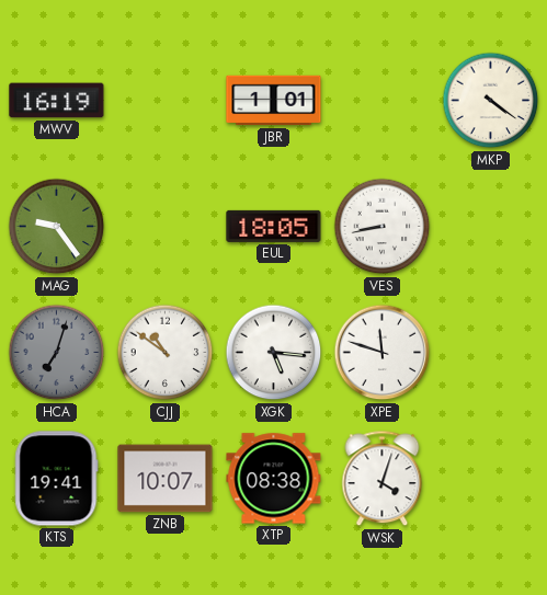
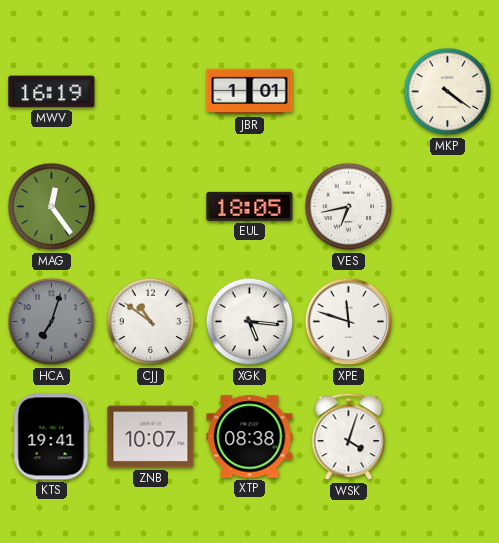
MAG: 9:24 -> 12:24 (52, 207)
VES: 8:43 -> 6:43 (349, 207)
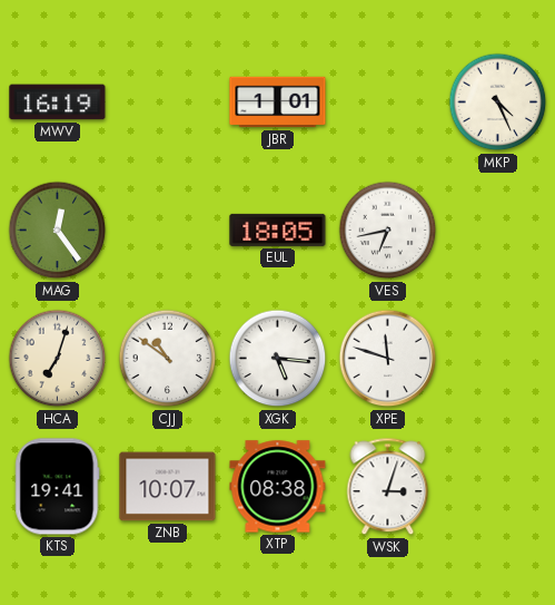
MKP: 4:21 -> 4:26 (498, 103)
HCA dial: grey -> cream (58, 359)
WSK: 4:03 -> 3:03 (388, 487)
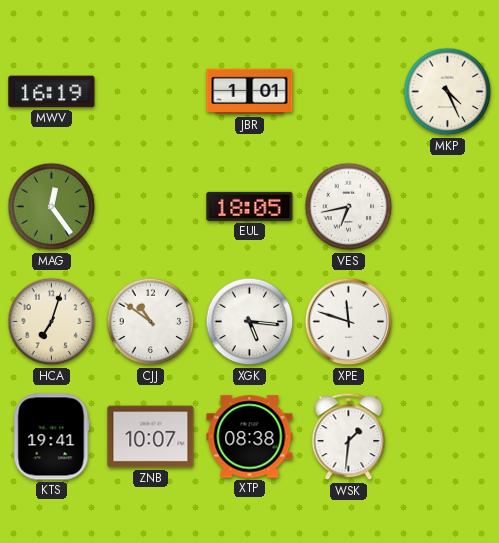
WSK: 3:03 -> 1:31 (349, 437)
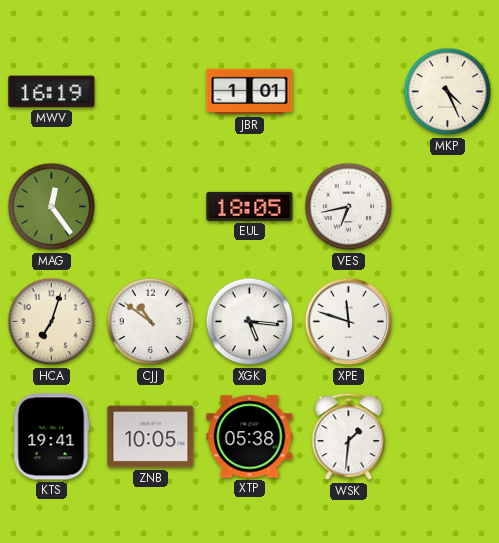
ZNB: 10:07 -> 10:05 (151, 437)
XTP: 08:38 -> 05:38 (250, 437)
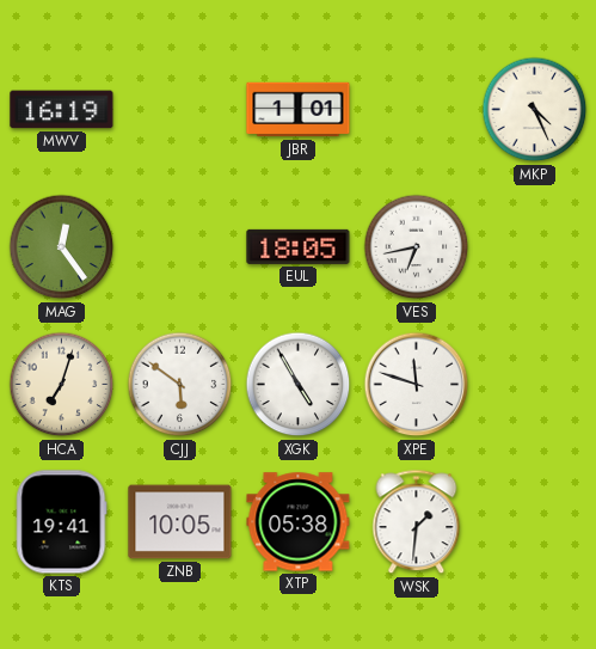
CJJ: 10:51 -> 5:51 (180, 385)
XGK: 5:16 -> 4:55 (299, 385)
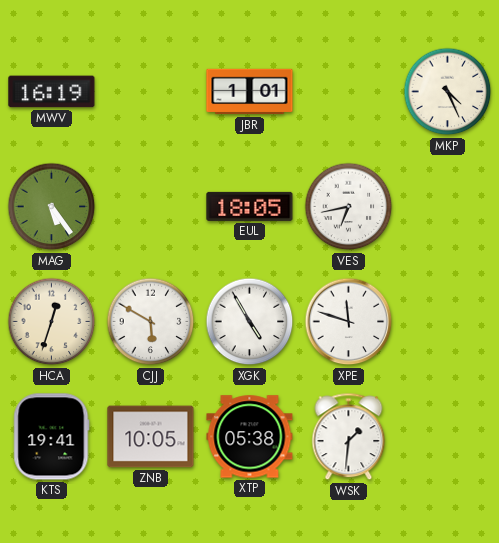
MAG: 12:24 -> 5:24 (52, 207)
HCA: 7:03 -> 12:33 (52, 322)
CJJ: 5:51 -> 5:50 (151, 322)
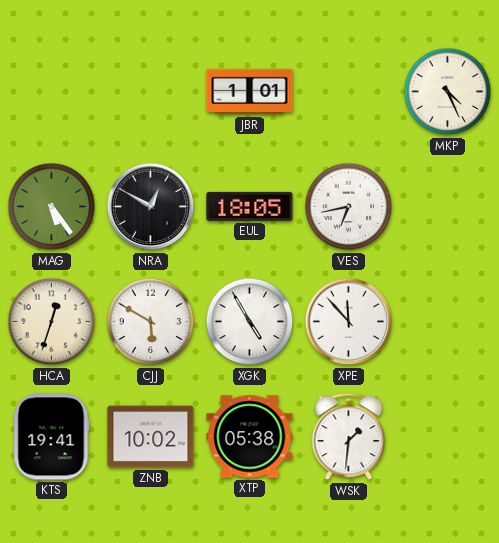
MWV: 16:19 -> none (52, 92)
NRA: none -> 12:50 (151, 207)
XPE: 11:48 -> 11:53 (349, 322)
ZNB: 10:05 -> 10:02 (151, 437)
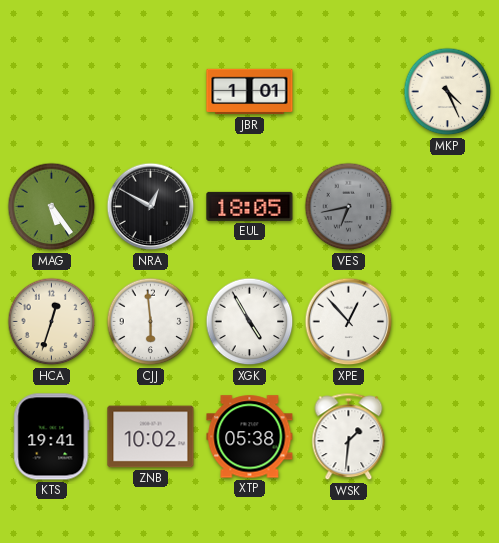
VES dial: white -> grey (349, 207)
CJJ: 5:50 -> 5:59 (151, 322)
XPE: 11:53 -> 12:53 (349, 322)
